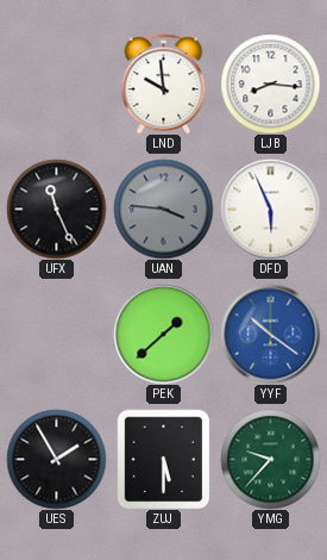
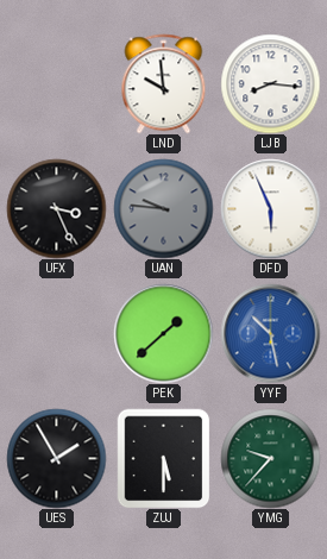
UFX: 11:26 -> 3:26 (56, 208)
UAN: 3:46 -> 9:46 (163, 208)
YYF: 10:21 -> 10:28 (270, 333)
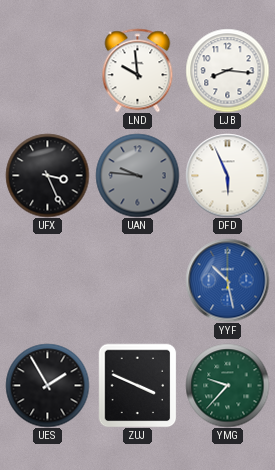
PEK: 1:38 -> none (163, 333)
ZUJ: 5:30 -> 3:49 (138, 385)
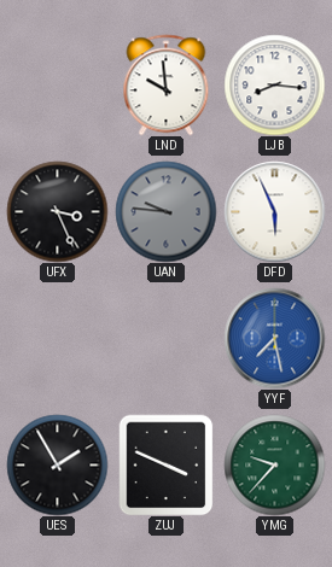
YYF: 10:28 -> 7:28 (274, 338)
